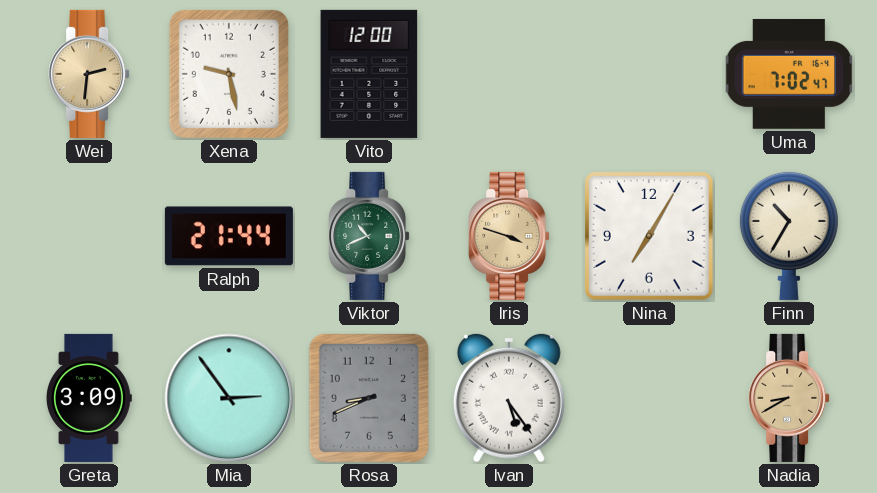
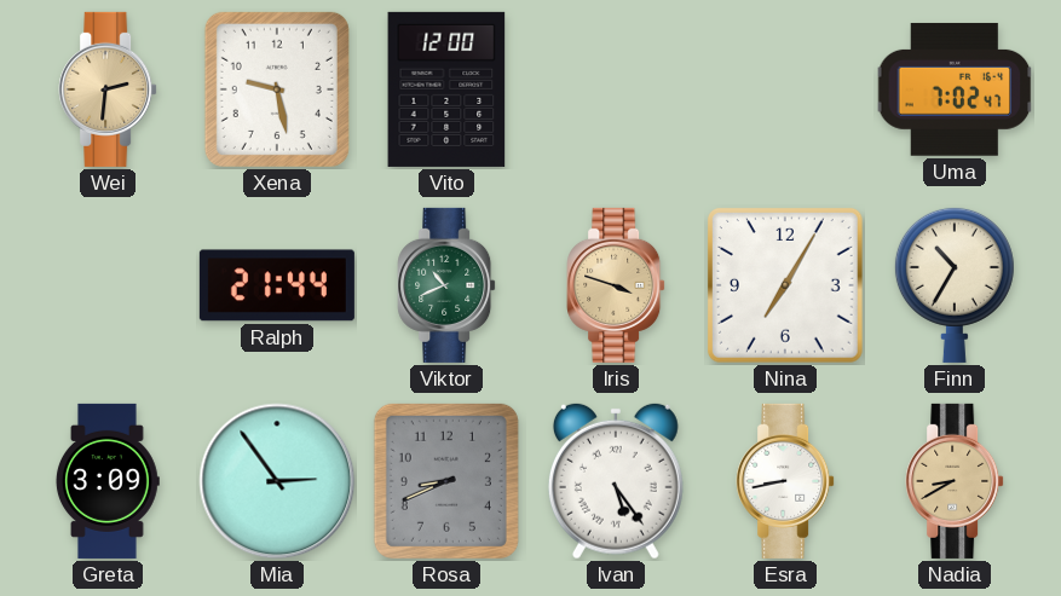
Esra: none -> 8:43 (785, 481)
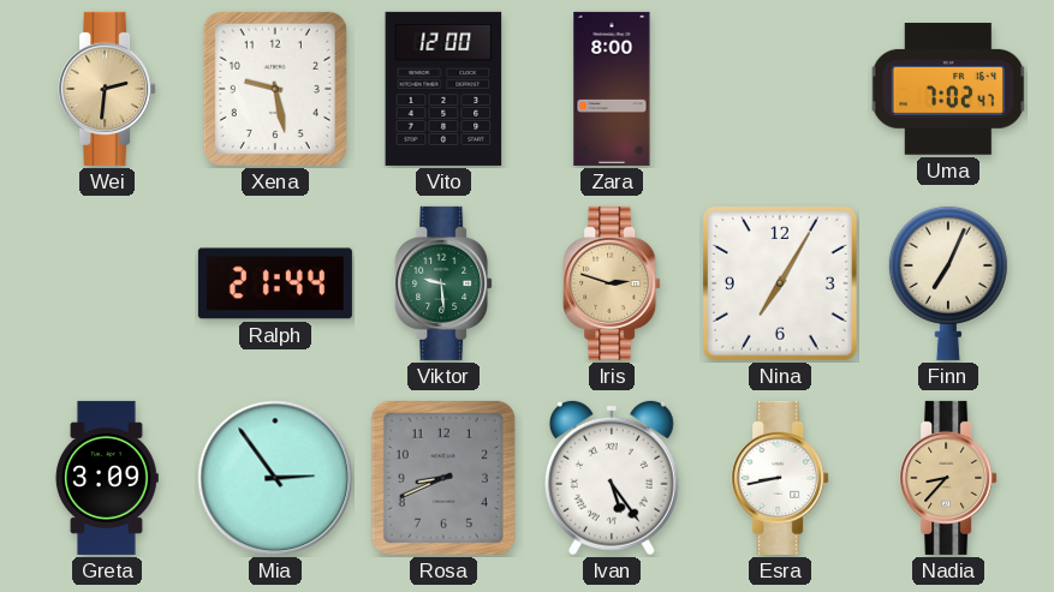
Zara: none -> 8:00 (612, 89)
Viktor: 10:41 -> 9:29 (443, 283)
Iris: 3:48 -> 2:48 (612, 283)
Finn: 10:35 -> 7:04 (948, 282)
Nadia: 8:40 -> 8:37 (948, 478)
